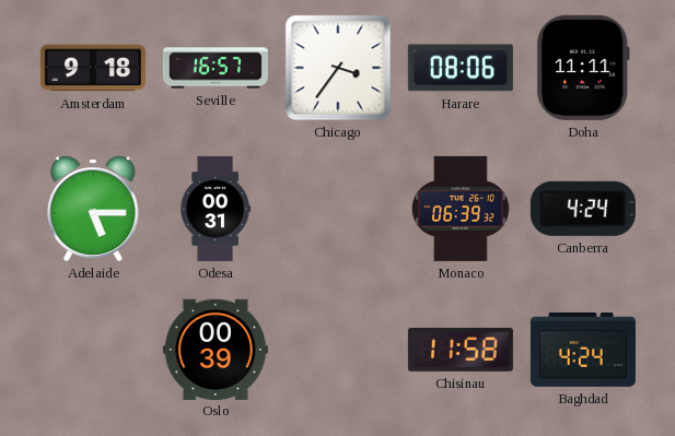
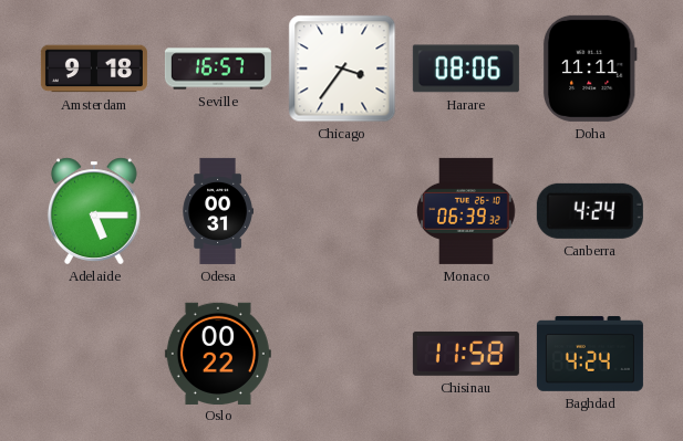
Oslo: 00:39 -> 00:22 (218, 353)
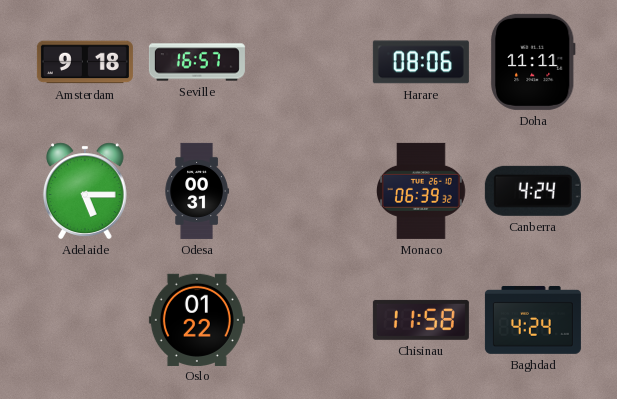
Chicago: 3:36 -> none (342, 69)
Oslo: 00:22 -> 01:22 (197, 319)
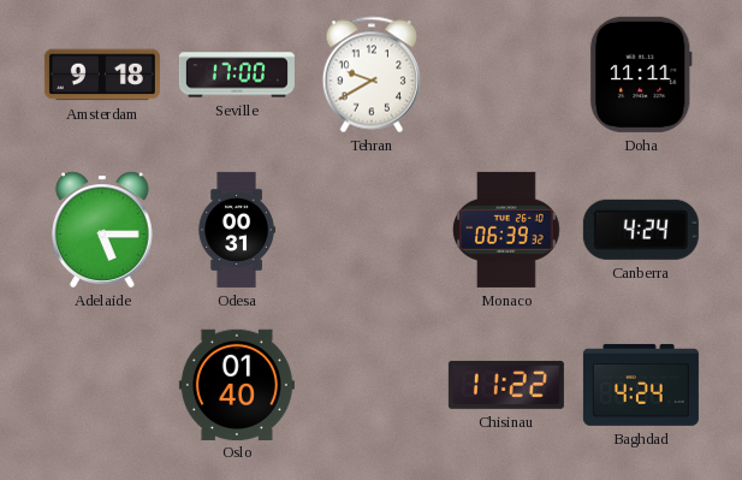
Seville: 16:57 -> 17:00 (237, 75)
Tehran: none -> 9:40 (372, 75)
Harare: 08:06 -> none (421, 62)
Oslo: 01:22 -> 01:40 (237, 384)
Chisinau: 11:58 -> 11:22 (506, 385)
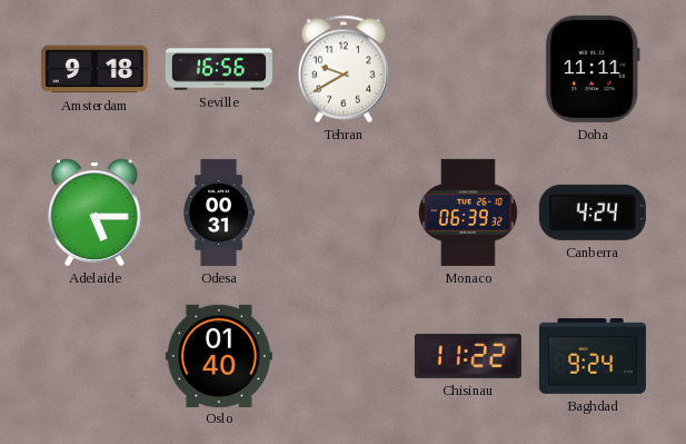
Seville: 17:00 -> 16:56 (219, 69)
Baghdad: 4:24 -> 9:24 (593, 356)
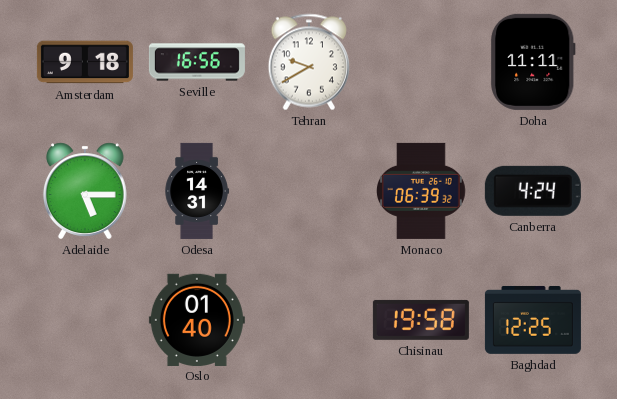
Odesa: 00:31 -> 14:31 (197, 191)
Chisinau: 11:22 -> 19:58 (421, 320)
Baghdad: 9:24 -> 12:25 (533, 320)
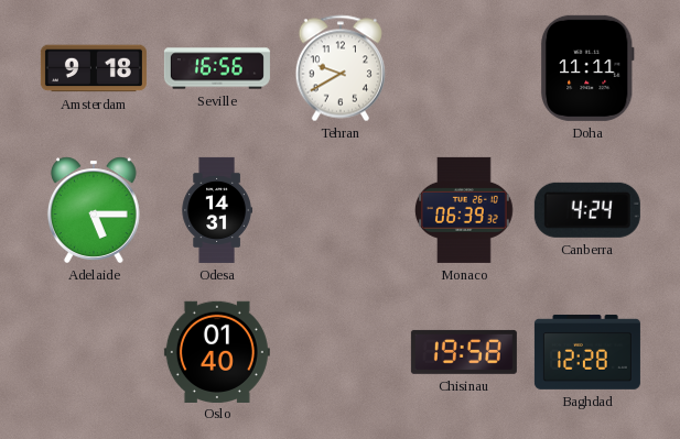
Baghdad: 12:25 -> 12:28 (587, 352)
